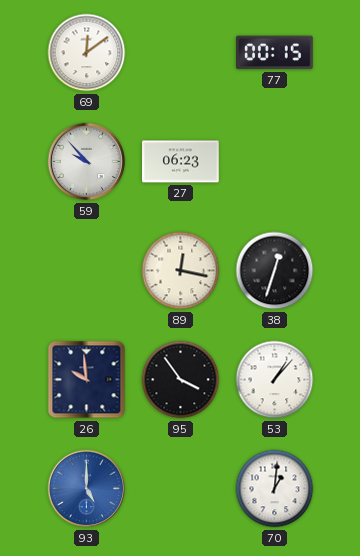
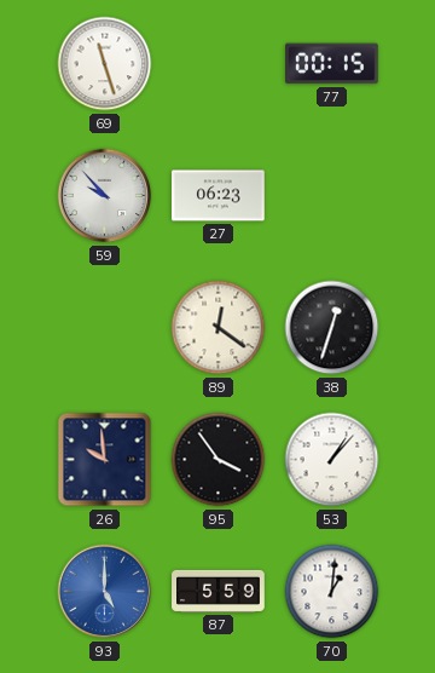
69: 12:09 -> 11:27 (105, 64)
89: 12:17 -> 12:21 (219, 328)
87: none -> 5:59 (219, 591)
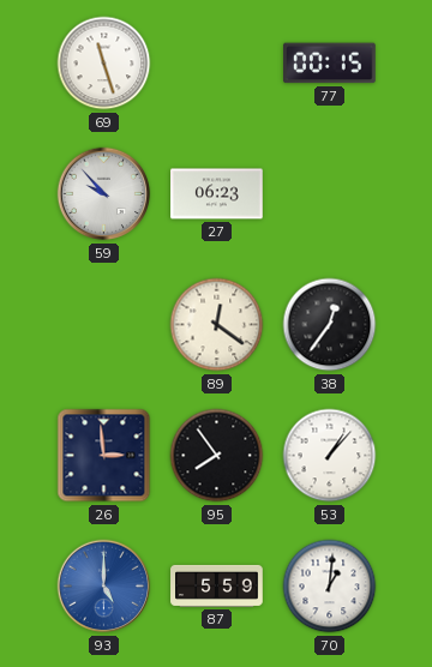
38: 12:33 -> 12:36 (330, 325)
26: 9:59 -> 2:59 (104, 456)
95: 3:54 -> 7:54 (217, 456)
